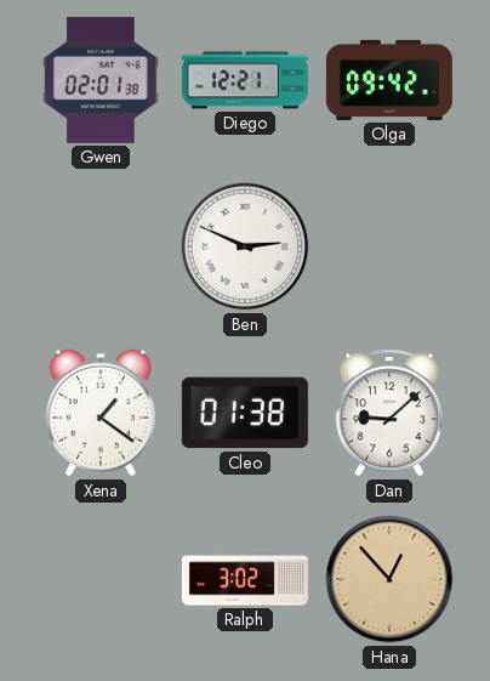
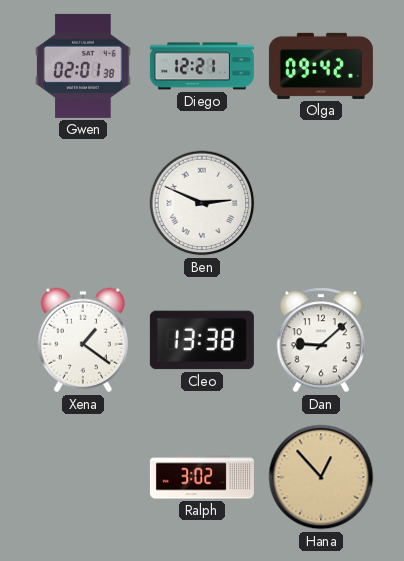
Cleo: 01:38 -> 13:38 (202, 340)
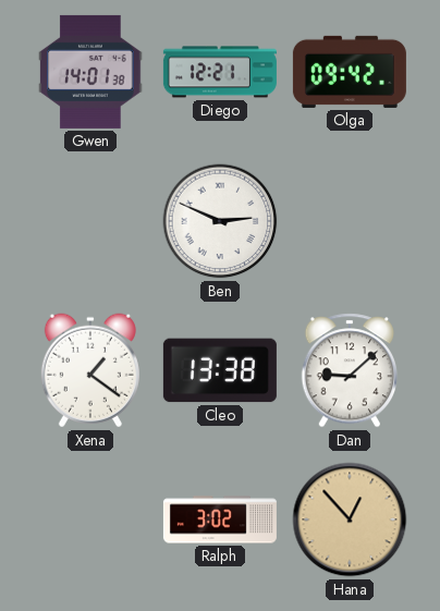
Gwen: 02:01 -> 14:01 (90, 72)
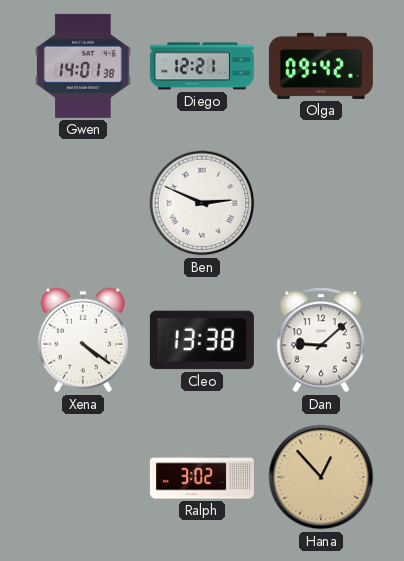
Xena: 1:21 -> 4:21 (83, 340)
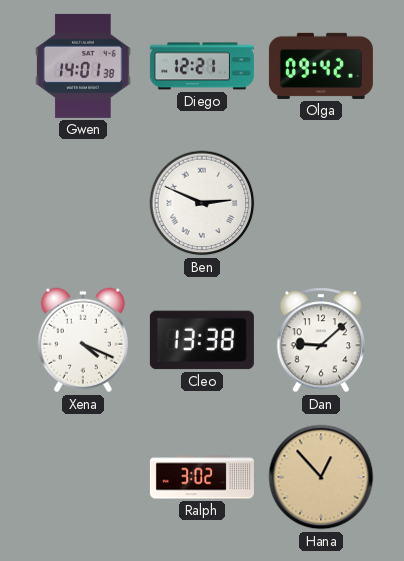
Xena: 4:21 -> 4:19 (83, 340)
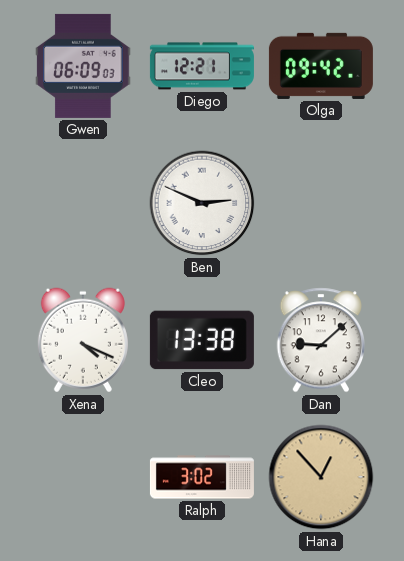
Gwen: 14:01 -> 06:09 (83, 66)
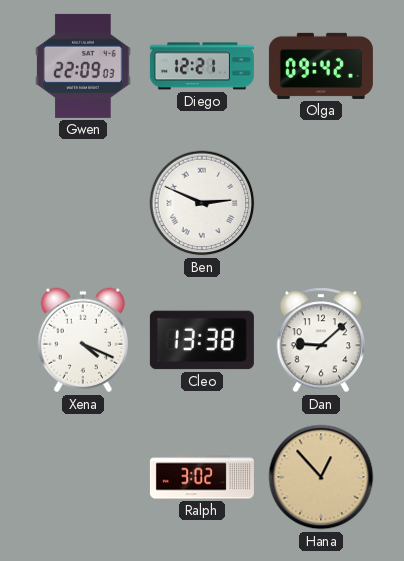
Gwen: 06:09 -> 22:09 (83, 66)
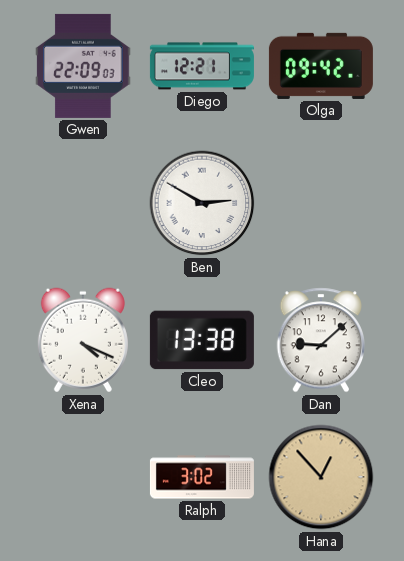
Ben: 2:49 -> 2:50 (202, 203)
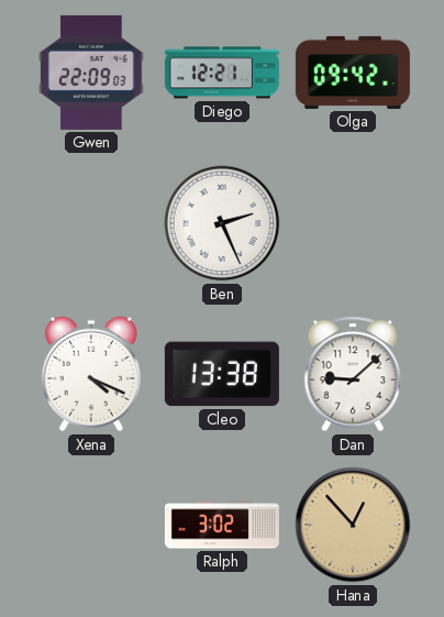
Ben: 2:50 -> 2:26 (222, 223)
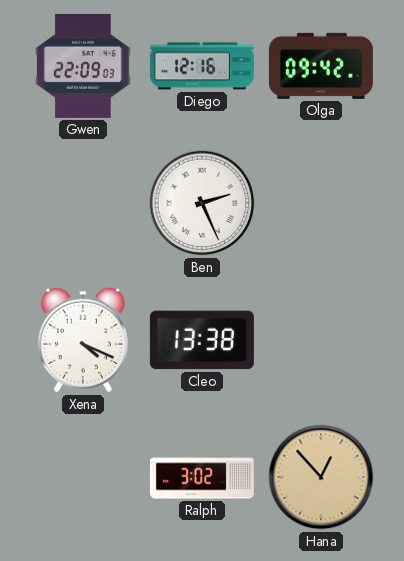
Diego: 12:21 -> 12:16 (202, 66)
Dan: 9:08 -> none (353, 374)
